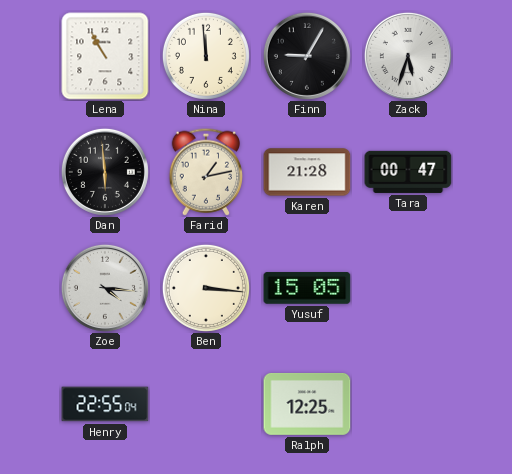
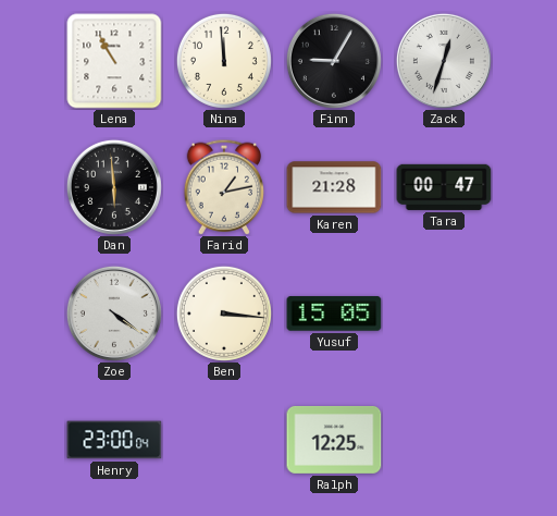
Zack: 5:33 -> 12:33 (444, 61)
Zoe: 4:16 -> 4:21 (114, 314)
Henry: 22:55 -> 23:00 (114, 440)
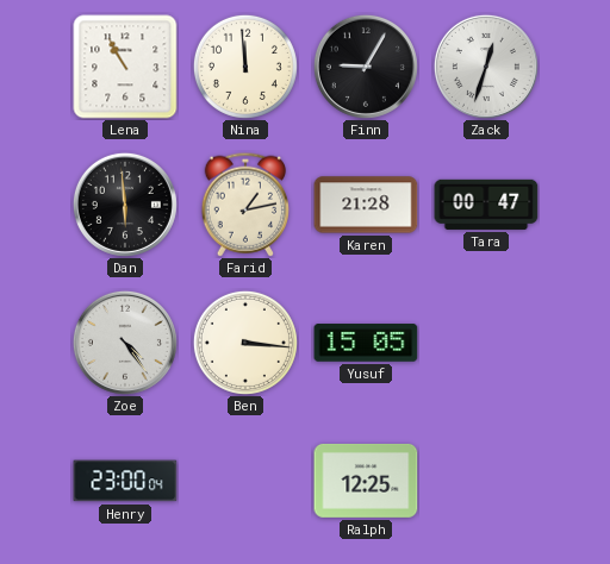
Zoe: 4:21 -> 4:24 (125, 343)
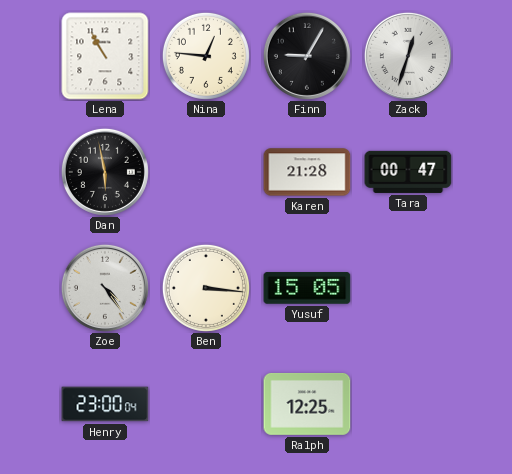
Nina: 11:59 -> 12:46 (206, 56)
Dan: 5:59 -> 5:58 (105, 172)
Farid: 1:13 -> none (245, 205)
